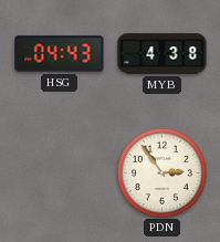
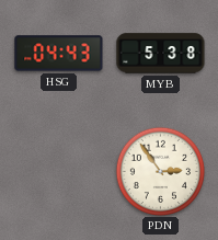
MYB: 4:38 -> 5:38 (161, 54)
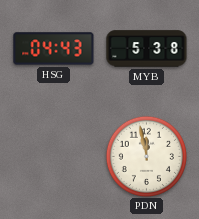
PDN: 2:54 -> 11:58 (146, 156)
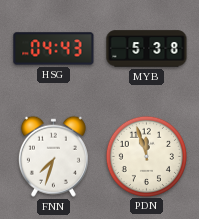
FNN: none -> 7:33 (53, 156)
PDN: 11:58 -> 11:57 (146, 156)
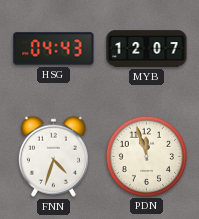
MYB: 5:38 -> 12:07 (147, 49)
FNN: 7:33 -> 4:33 (53, 156)
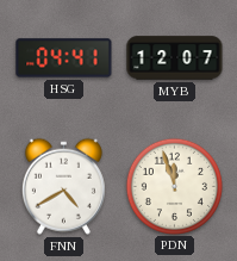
HSG: 04:43 -> 04:41 (64, 58)
FNN: 4:33 -> 4:40 (63, 186)
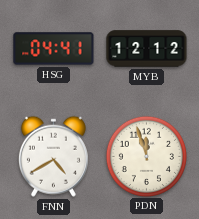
MYB: 12:07 -> 12:12 (147, 49)
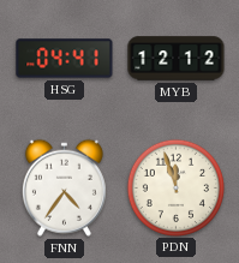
FNN: 4:40 -> 4:36 (64, 187)
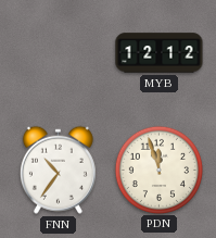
HSG: 04:41 -> none (65, 59)
FNN: 4:36 -> 10:36 (58, 170)
